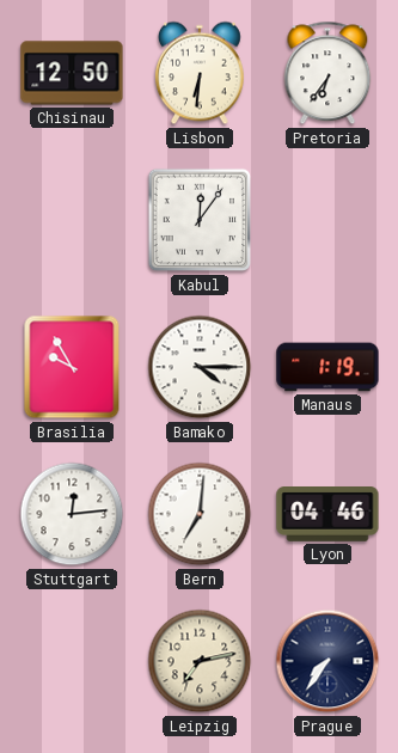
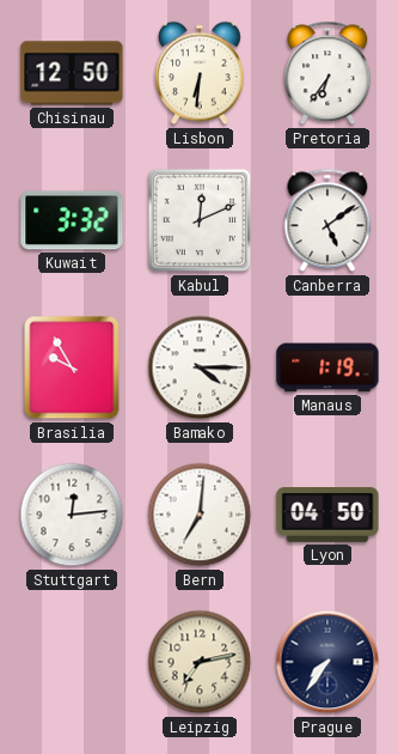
Kuwait: none -> 3:32 (72, 220)
Kabul: 12:06 -> 12:11 (200, 220)
Canberra: none -> 5:09 (327, 220)
Lyon: 04:46 -> 04:50 (327, 515)
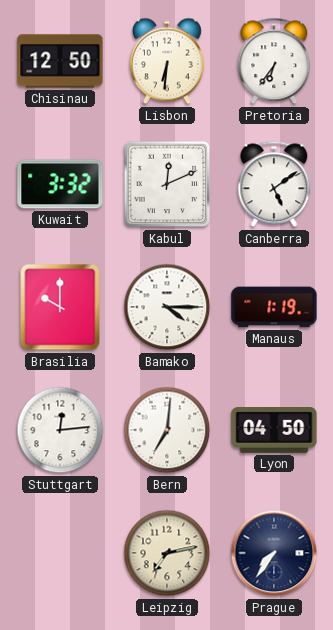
Brasilia: 9:55 -> 10:00 (60, 307)
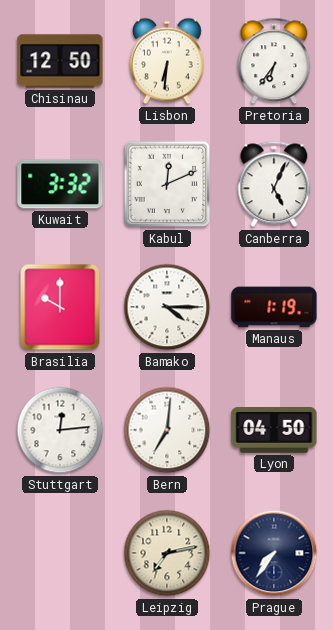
Canberra: 5:09 -> 5:04 (274, 184)
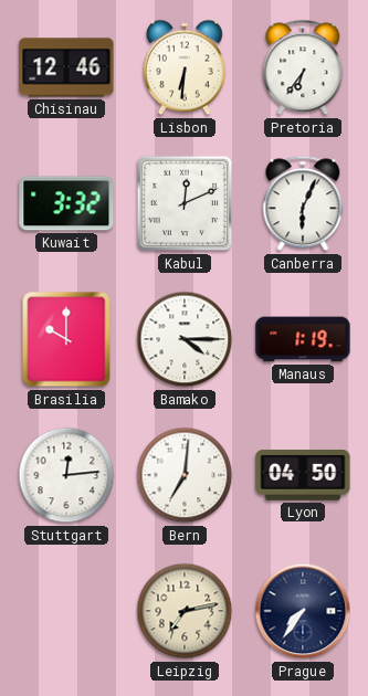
Chisinau: 12:50 -> 12:46 (66, 67)
Canberra: 5:04 -> 6:04 (303, 203)
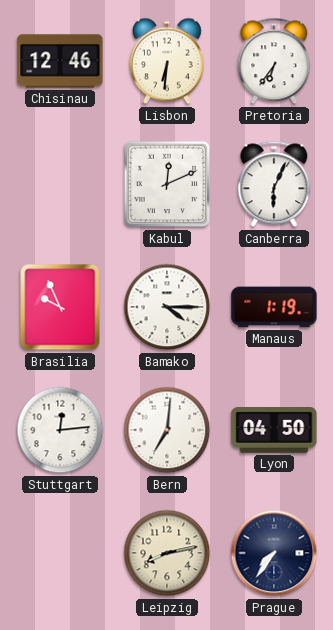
Kuwait: 3:32 -> none (66, 203)
Brasilia: 10:00 -> 9:56 (60, 307)
Leipzig: 7:13 -> 8:13 (167, 553)
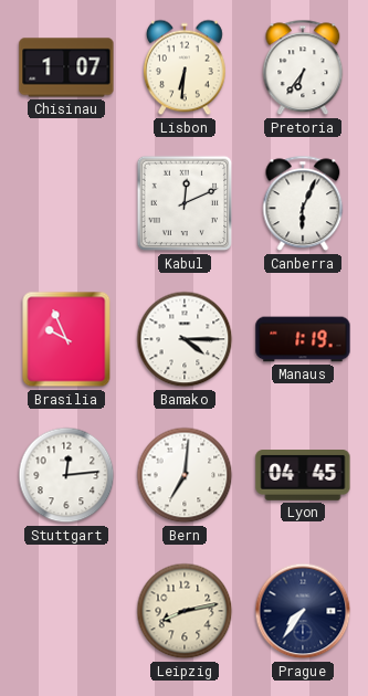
Chisinau: 12:46 -> 1:07 (66, 67)
Lyon: 04:50 -> 04:45 (303, 475)
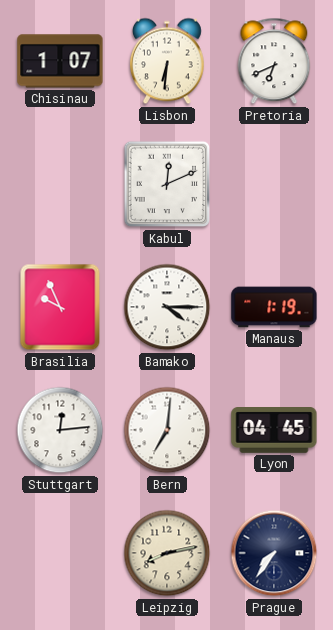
Pretoria: 6:36 -> 6:41 (274, 61)
Canberra: 6:04 -> none (303, 203)
